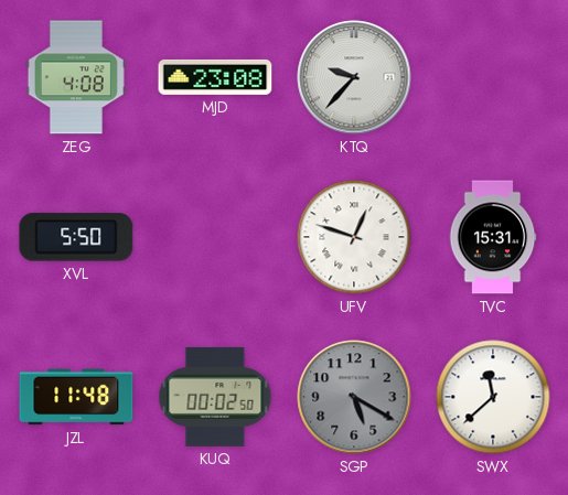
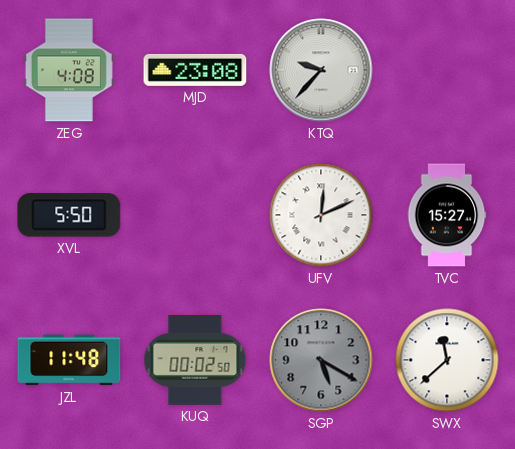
UFV: 12:48 -> 12:11 (321, 215)
TVC: 15:31 -> 15:27 (447, 215)
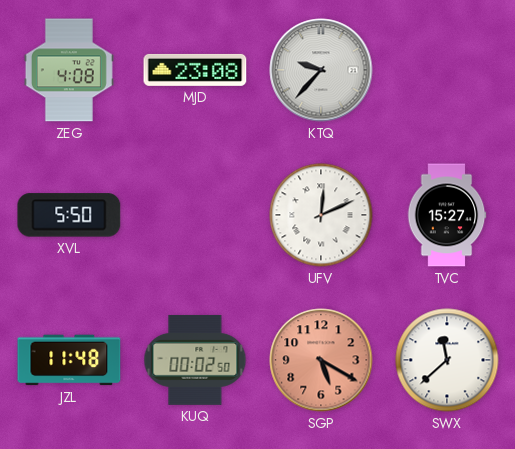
SGP dial: grey -> salmon (321, 360)
